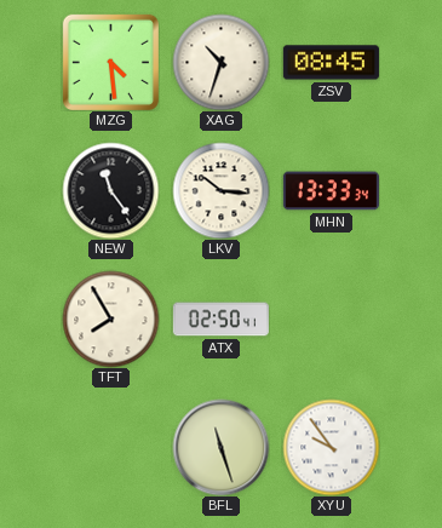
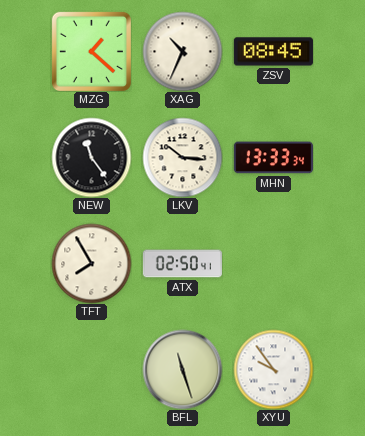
MZG: 4:29 -> 1:22 (91, 51)
XAG: 10:33 -> 10:34 (182, 51)
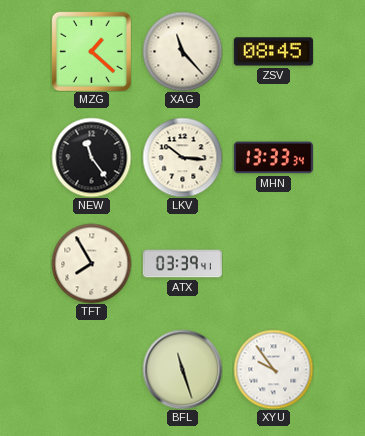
XAG: 10:34 -> 11:23 (182, 51)
ATX: 02:50 -> 03:39 (182, 264)
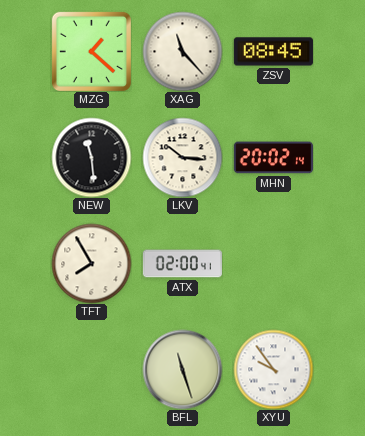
NEW: 11:24 -> 11:29 (91, 157)
MHN: 13:33 -> 20:02 (273, 158)
ATX: 03:39 -> 02:00 (182, 264)
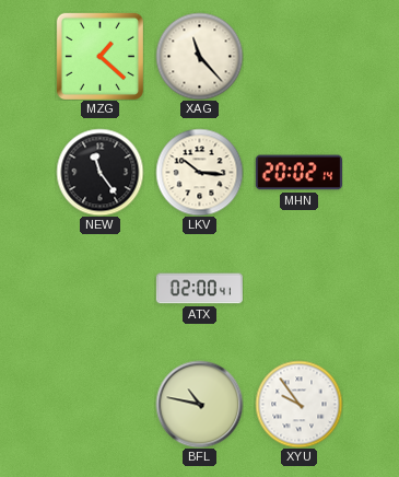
ZSV: 08:45 -> none (273, 52)
NEW: 11:29 -> 11:24 (99, 172)
TFT: 7:55 -> none (91, 263)
BFL: 11:27 -> 10:47 (199, 404)
